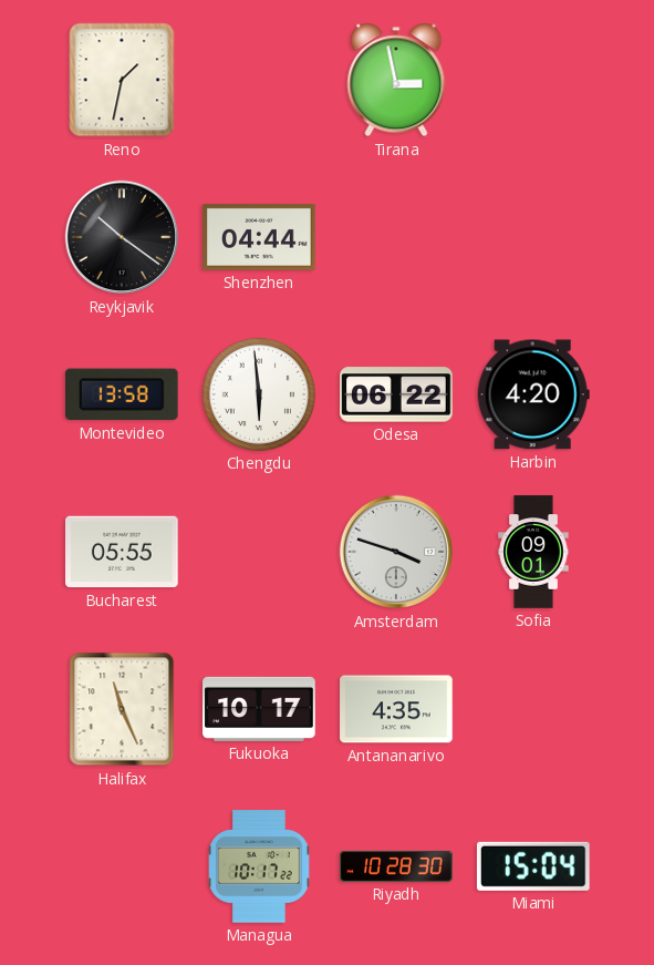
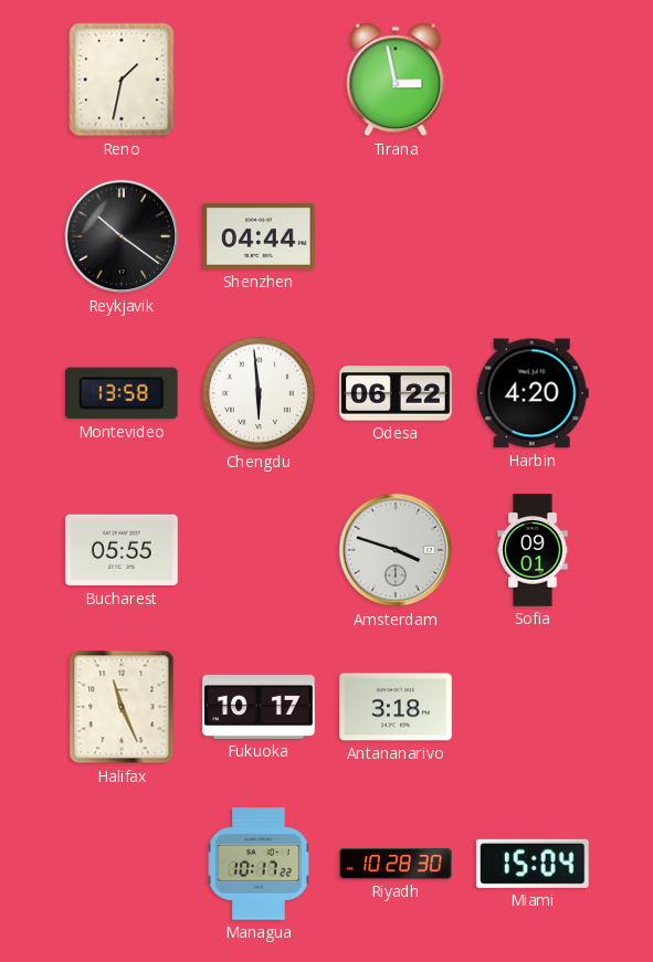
Antananarivo: 4:35 -> 3:18 (396, 707)
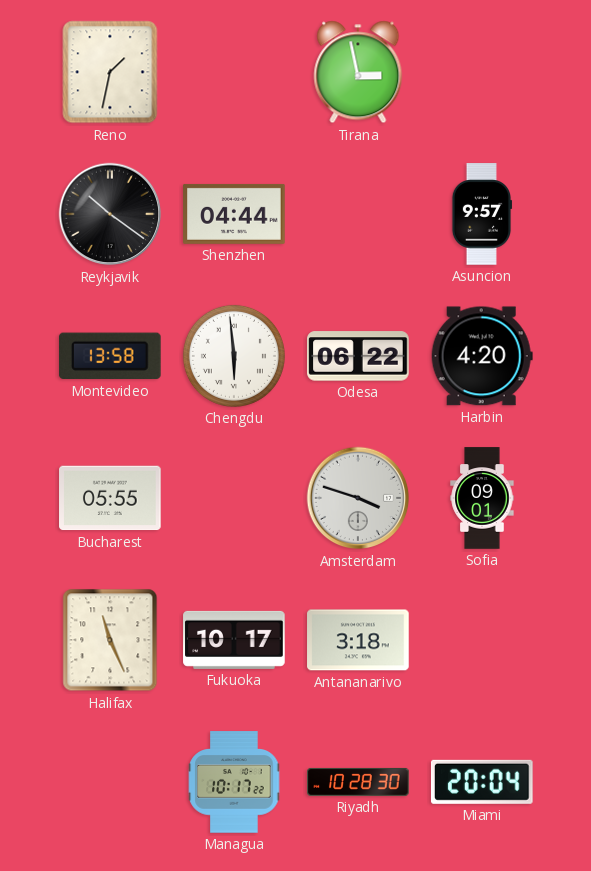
Asuncion: none -> 9:57 (482, 214)
Miami: 15:04 -> 20:04 (482, 782)
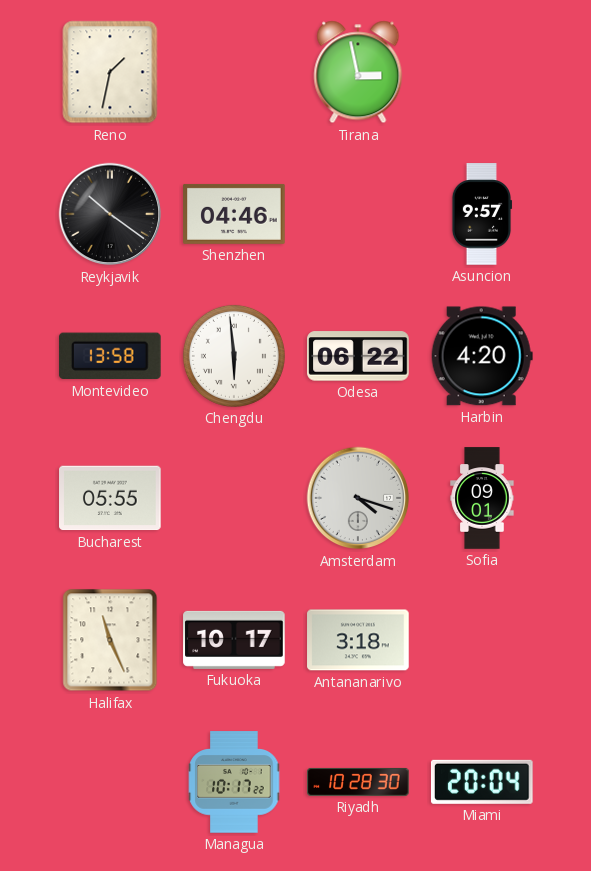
Shenzhen: 04:44 -> 04:46 (234, 214)
Amsterdam: 3:48 -> 4:18 (358, 498)
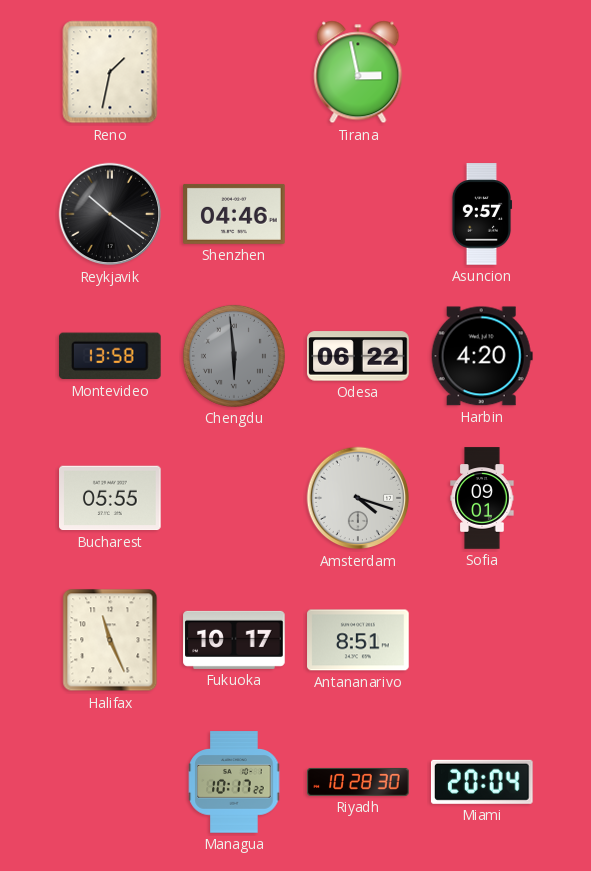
Chengdu dial: white -> grey (234, 356)
Antananarivo: 3:18 -> 8:51 (358, 640)
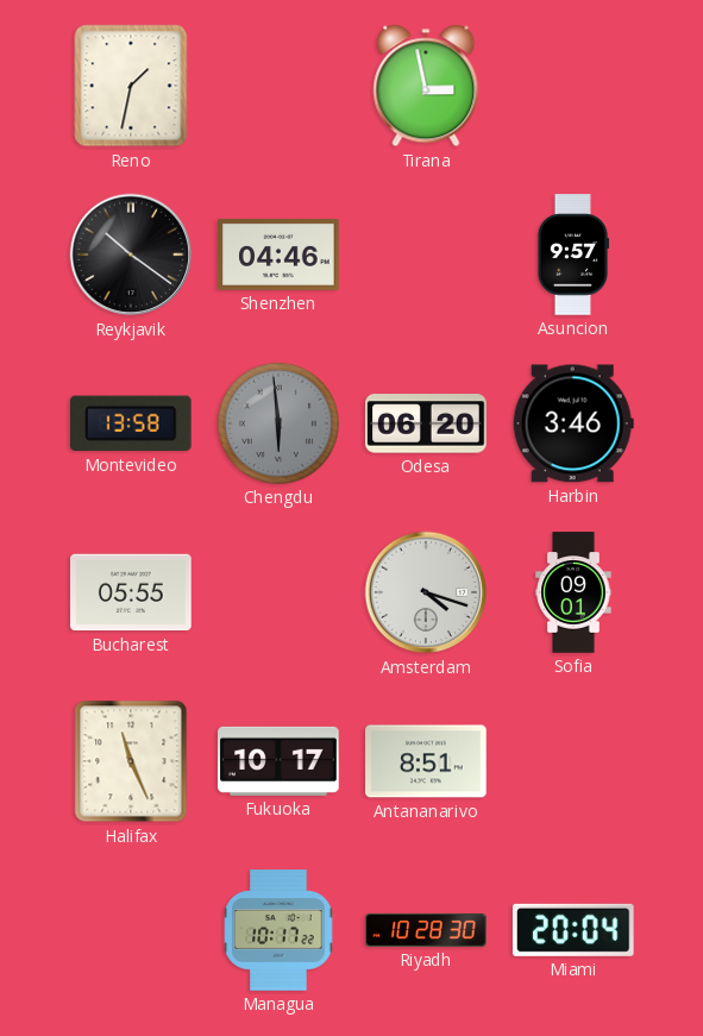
Odesa: 06:22 -> 06:20 (426, 423)
Harbin: 4:20 -> 3:46 (573, 423)
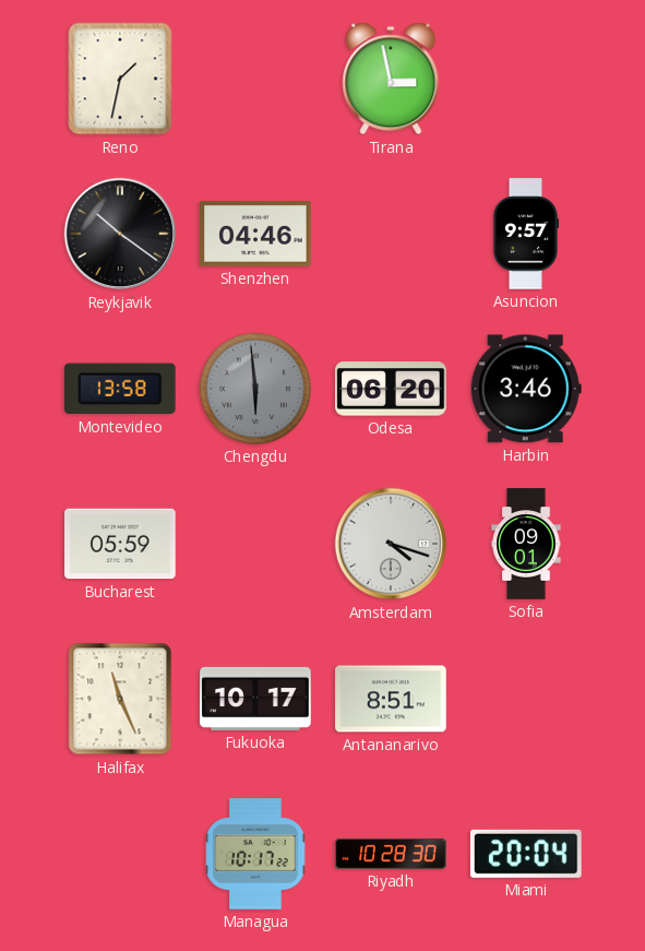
Bucharest: 05:55 -> 05:59 (120, 544)
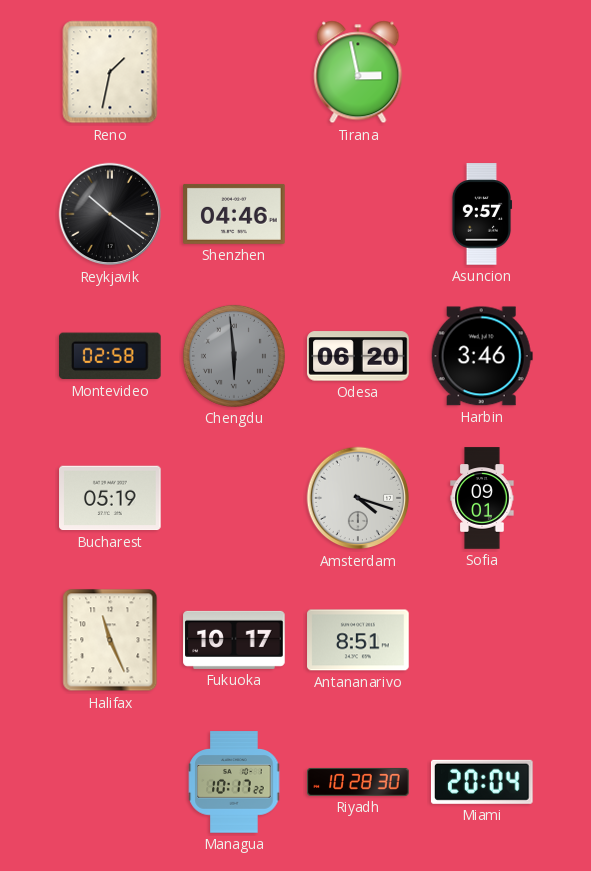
Montevideo: 13:58 -> 02:58 (110, 356)
Bucharest: 05:59 -> 05:19 (110, 498)
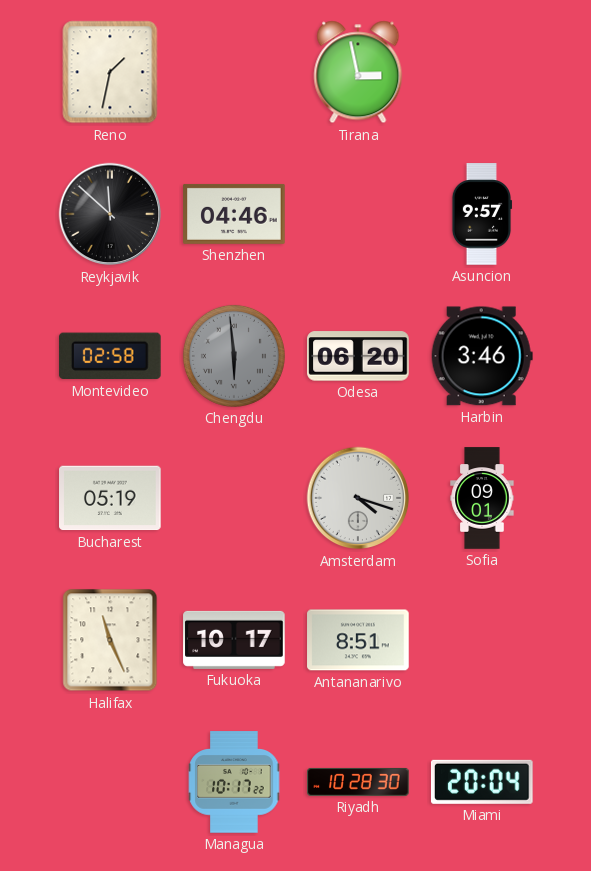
Reykjavik: 10:21 -> 11:52 (110, 214)
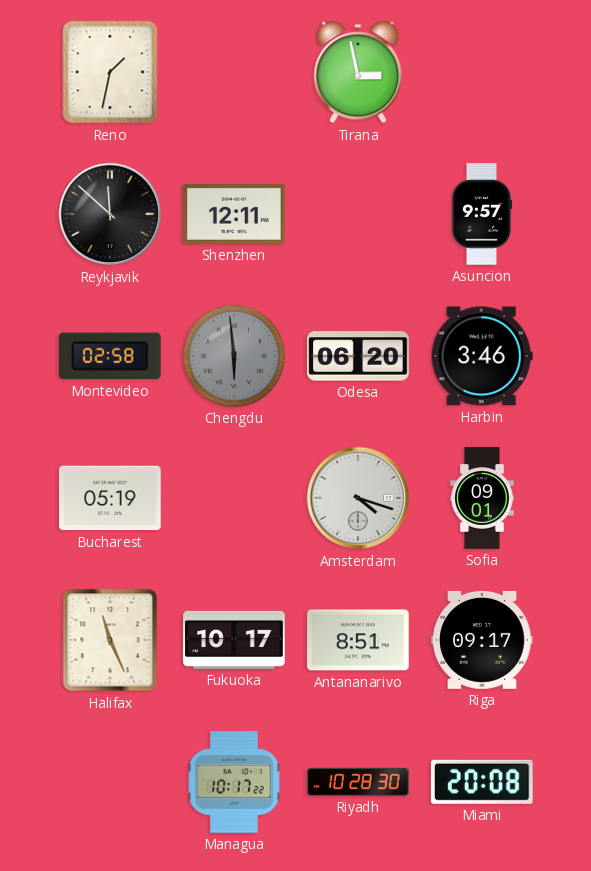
Shenzhen: 04:46 -> 12:11 (234, 214)
Riga: none -> 09:17 (482, 640)
Miami: 20:04 -> 20:08 (482, 782)
